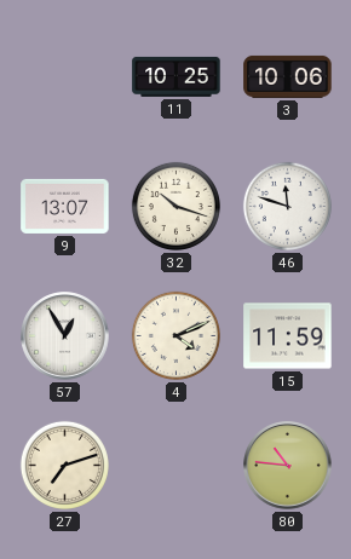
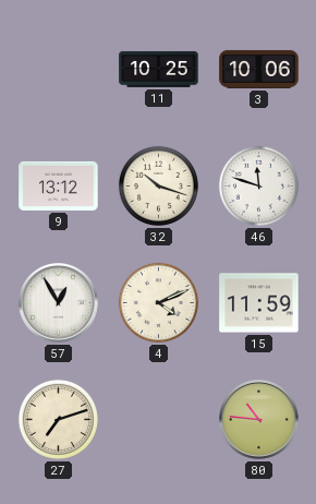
9: 13:07 -> 13:12 (59, 185)
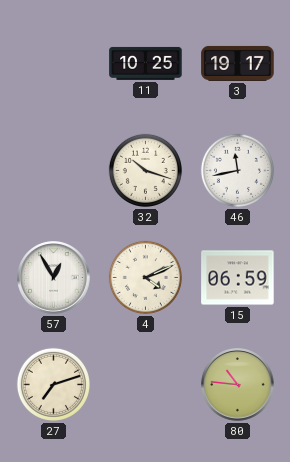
3: 10:06 -> 19:17 (238, 63)
9: 13:12 -> none (59, 185)
46: 11:48 -> 11:43 (237, 170)
15: 11:59 -> 06:59 (238, 278)
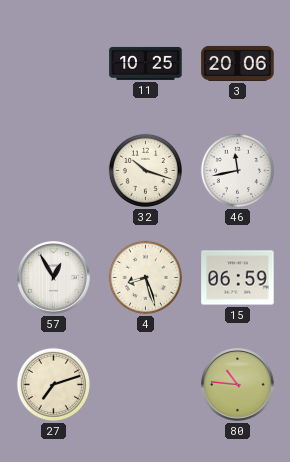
3: 19:17 -> 20:06 (238, 63)
4: 4:11 -> 8:27 (145, 277)
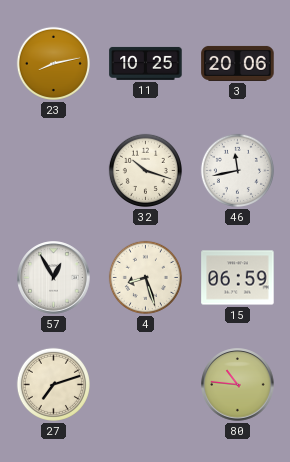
23: none -> 8:13 (53, 63)
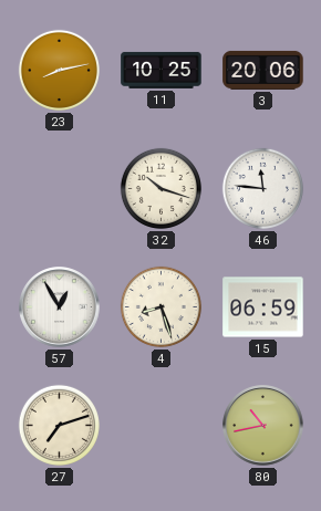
46: 11:43 -> 11:46 (262, 188)
80: 10:46 -> 10:43 (263, 426)
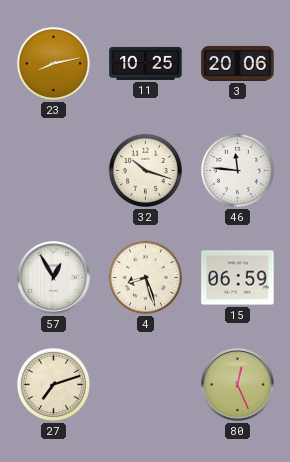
80: 10:43 -> 12:26 (238, 385)
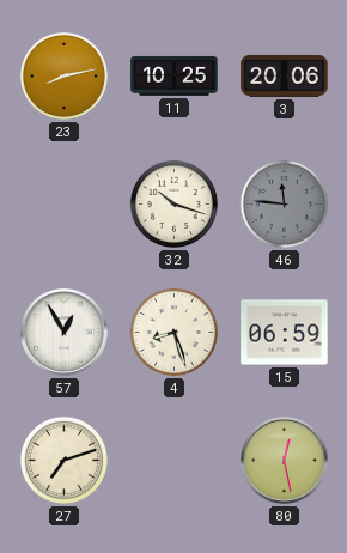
46 dial: white -> grey (284, 203)
80: 12:26 -> 12:28 (285, 461)
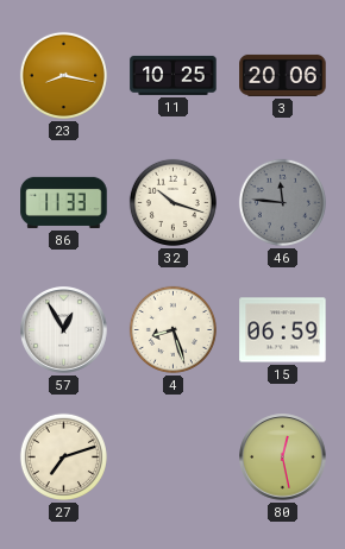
23: 8:13 -> 8:17 (63, 75)
86: none -> 11:33 (64, 202)
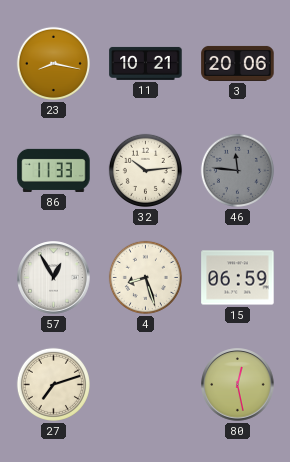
11: 10:25 -> 10:21 (146, 63)
32: 10:18 -> 10:14 (145, 170)
